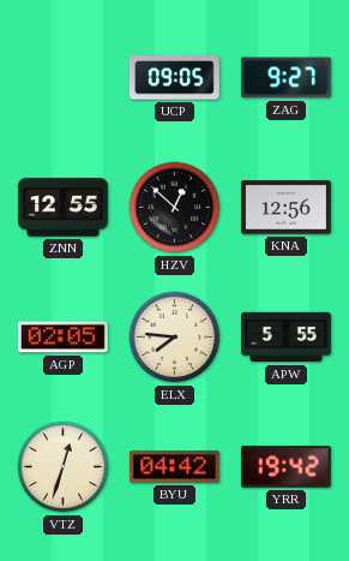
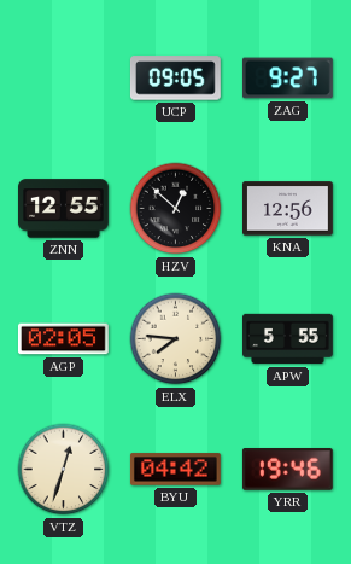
YRR: 19:42 -> 19:46 (287, 470)
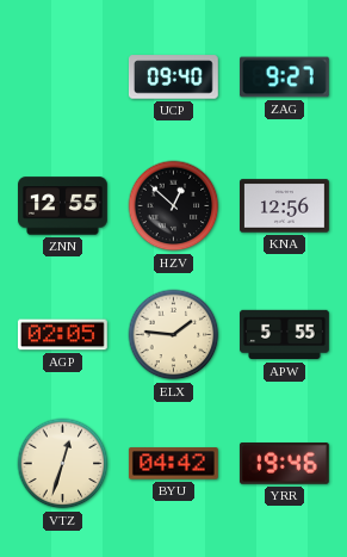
UCP: 09:05 -> 09:40 (173, 78)
ELX: 7:46 -> 1:46 (174, 335)
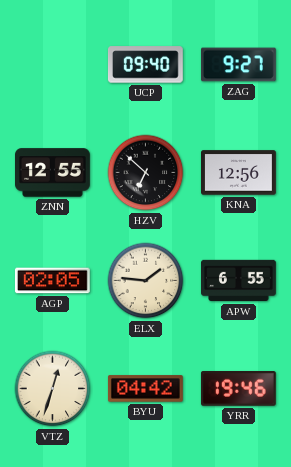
HZV: 12:52 -> 6:52 (146, 173)
APW: 5:55 -> 6:55 (239, 281)
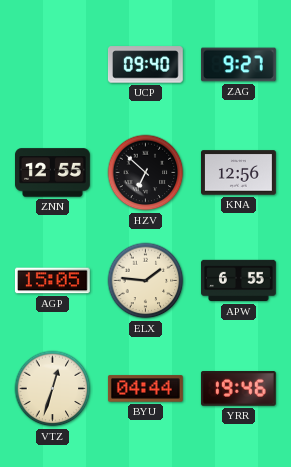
AGP: 02:05 -> 15:05 (53, 281)
BYU: 04:42 -> 04:44 (145, 389)
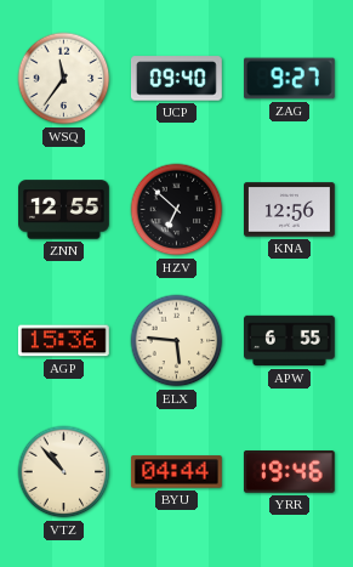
WSQ: none -> 11:36 (64, 79)
AGP: 15:05 -> 15:36 (64, 341)
ELX: 1:46 -> 5:46 (177, 341)
VTZ: 12:33 -> 10:53 (64, 472)
